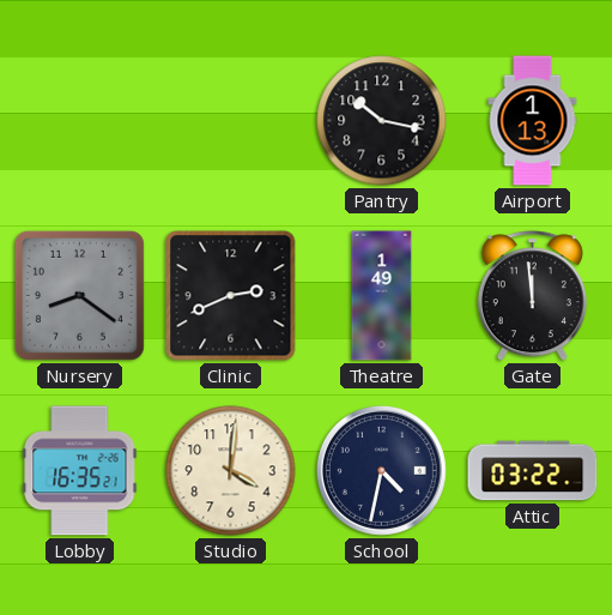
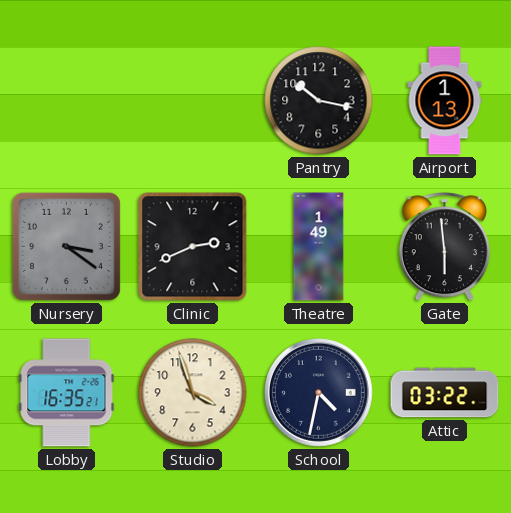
Nursery: 8:21 -> 3:21 (66, 246)
Gate: 11:59 -> 5:59 (444, 247)
Studio: 4:01 -> 3:57 (193, 393)
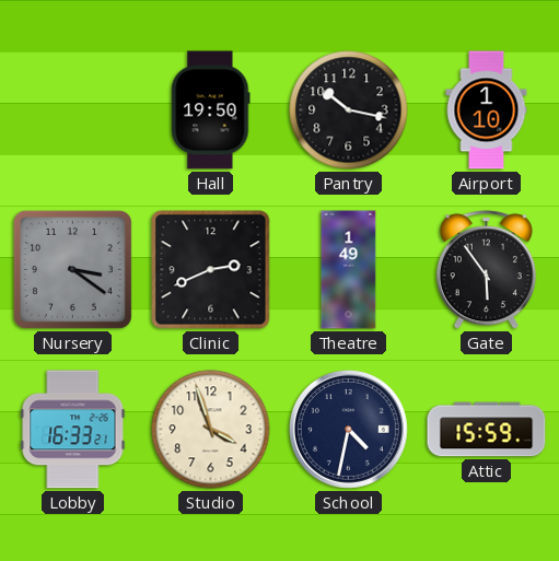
Hall: none -> 19:50 (211, 110)
Airport: 1:13 -> 1:10 (487, 110)
Gate: 5:59 -> 5:54 (486, 270)
Lobby: 16:35 -> 16:33 (73, 430)
Attic: 03:22 -> 15:59 (487, 430)
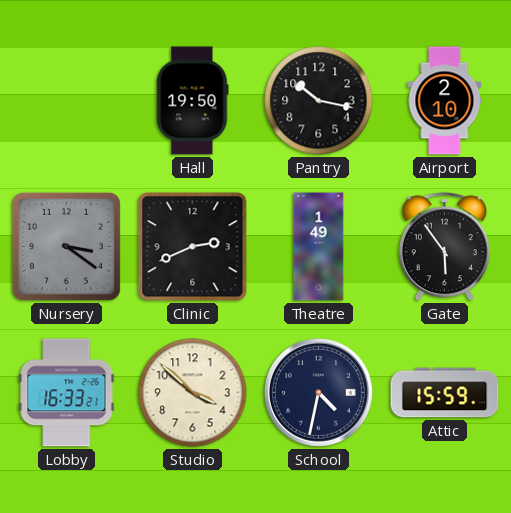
Airport: 1:10 -> 2:10 (445, 101)
Studio: 3:57 -> 3:52 (193, 393)
